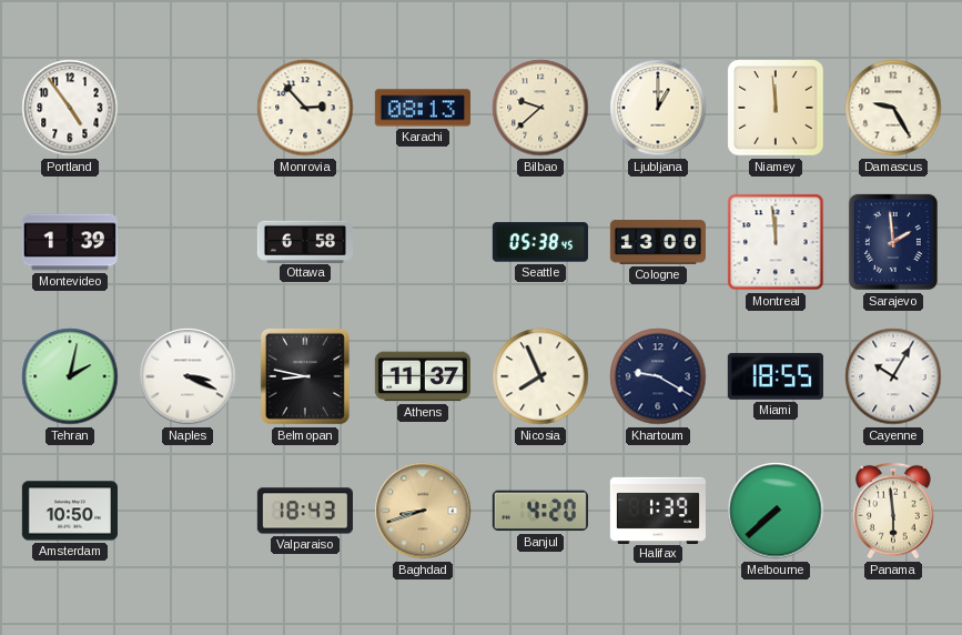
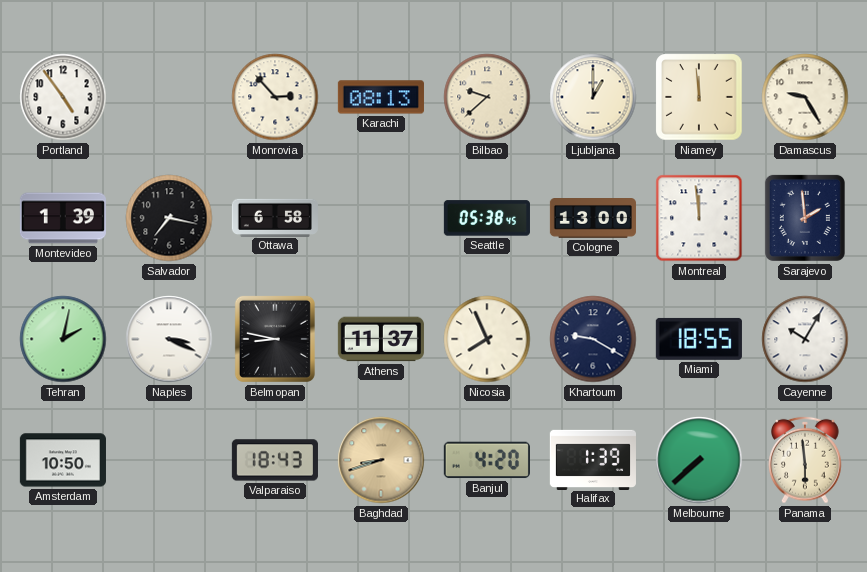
Salvador: none -> 7:17 (169, 218)
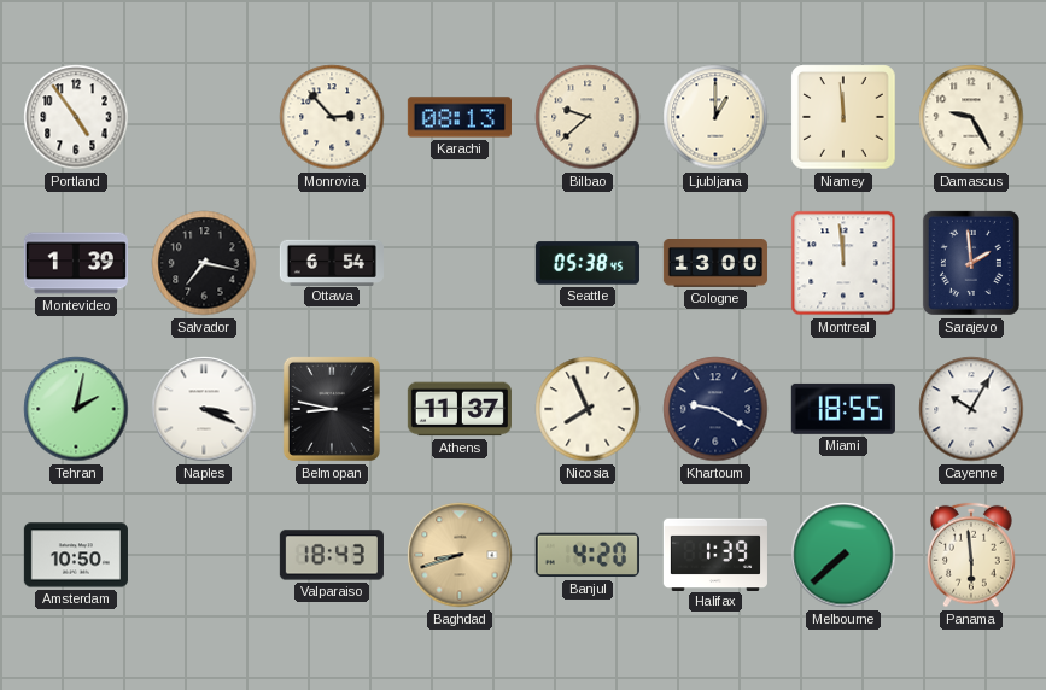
Ottawa: 6:58 -> 6:54 (332, 262)
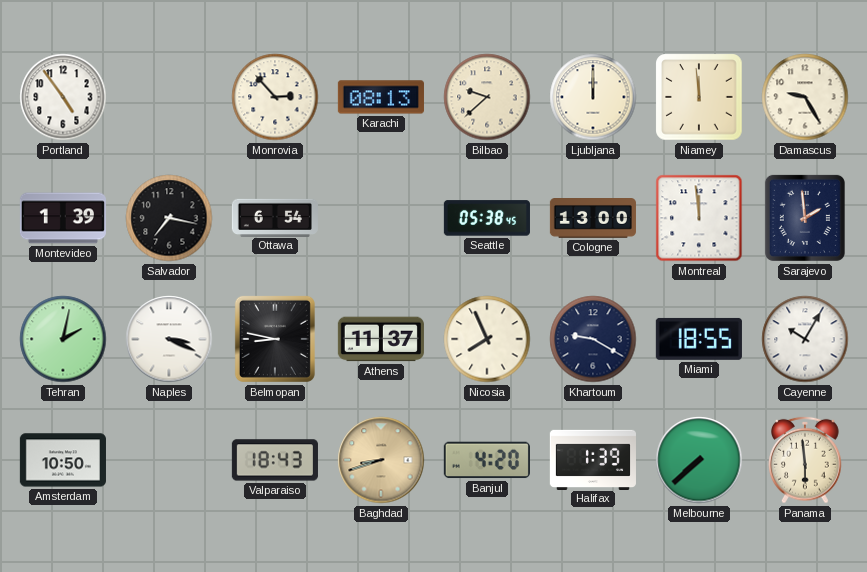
Ljubljana: 1:00 -> 12:00 (593, 97)
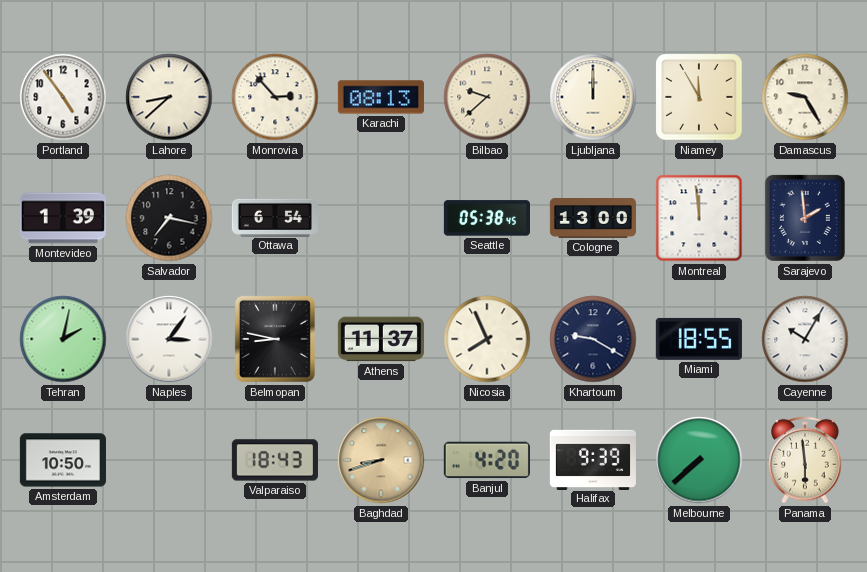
Lahore: none -> 8:38 (169, 97)
Niamey: 11:59 -> 11:55 (699, 97)
Naples: 3:19 -> 3:06 (169, 339)
Halifax: 1:39 -> 9:39 (593, 459)
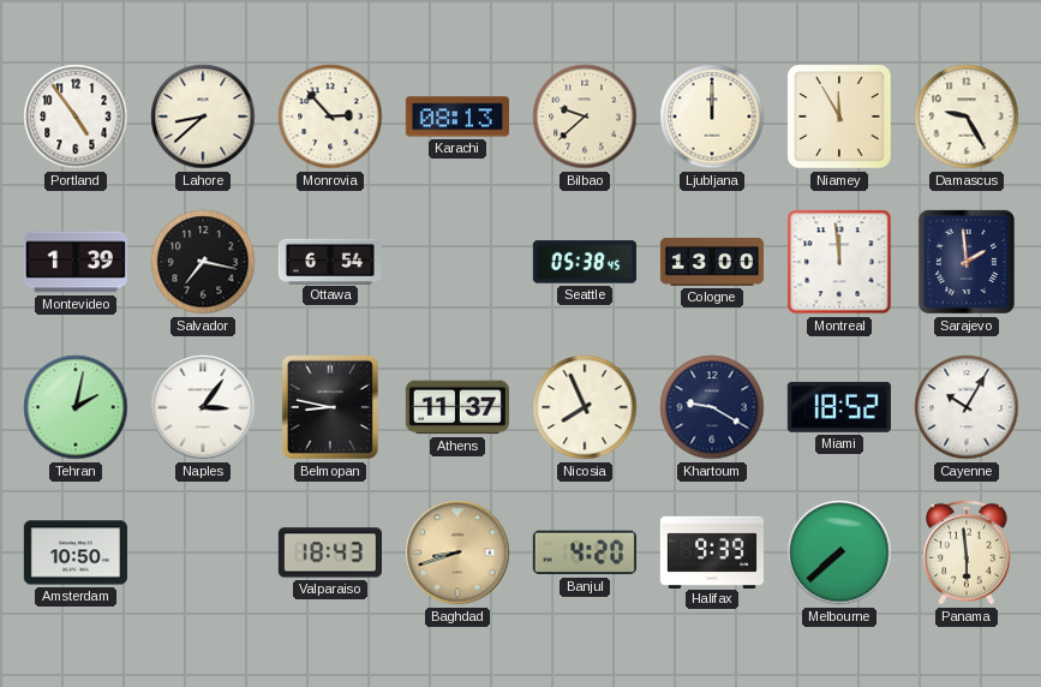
Miami: 18:55 -> 18:52 (839, 407)
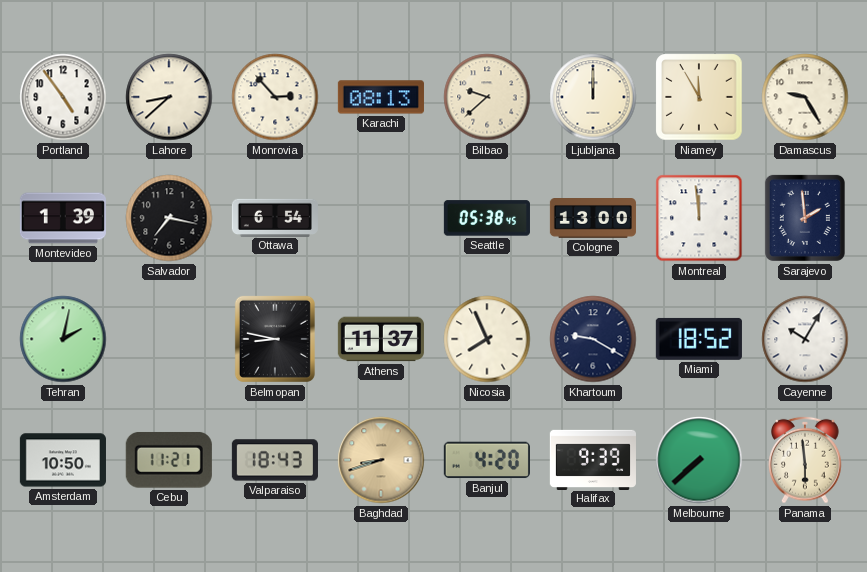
Naples: 3:06 -> none (203, 407)
Cebu: none -> 11:21 (169, 460)
